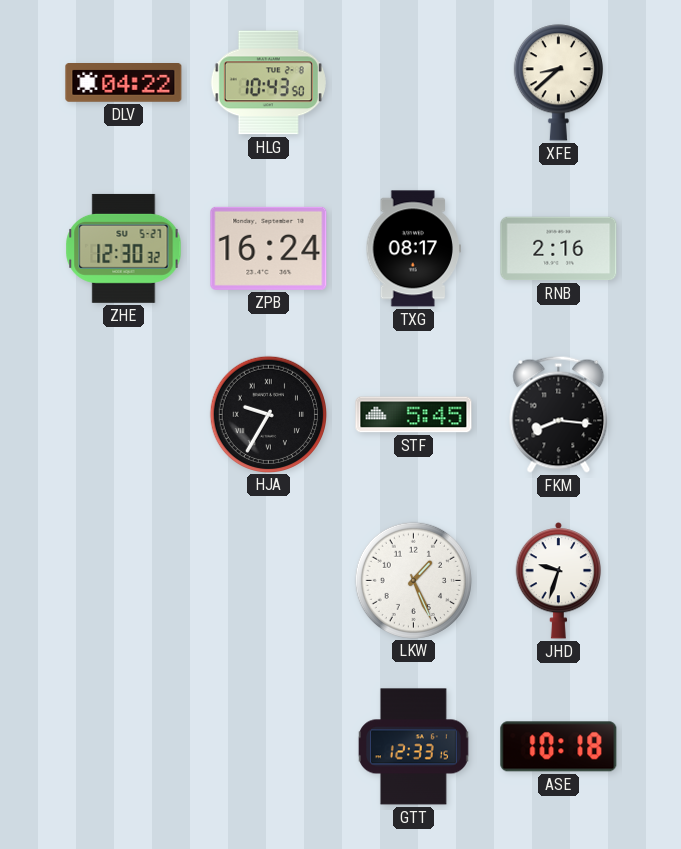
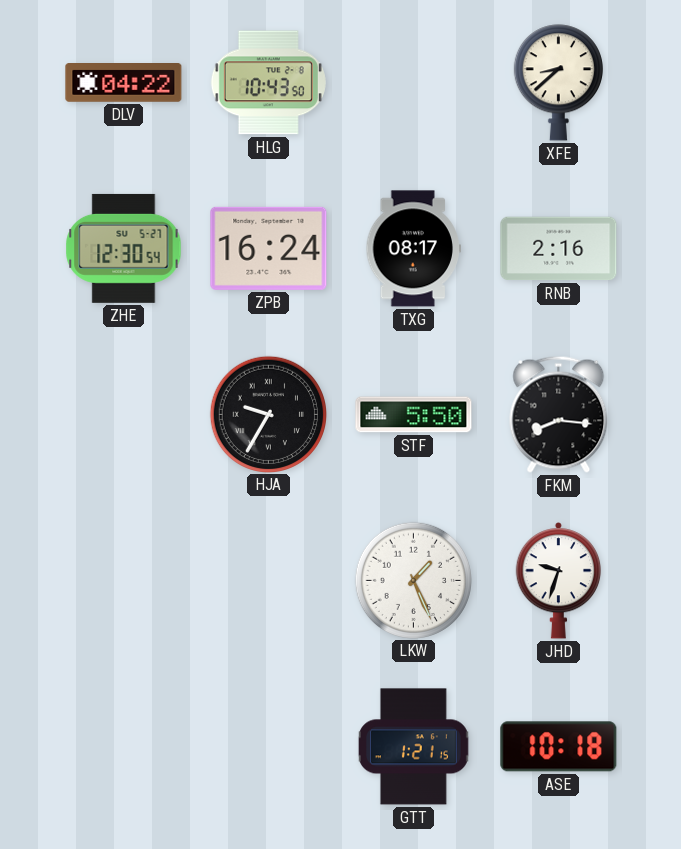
ZHE: 12:30:32 -> 12:30:54 (124, 248)
STF: 5:45 -> 5:50 (414, 415)
GTT: 12:33 -> 1:21 (413, 747)
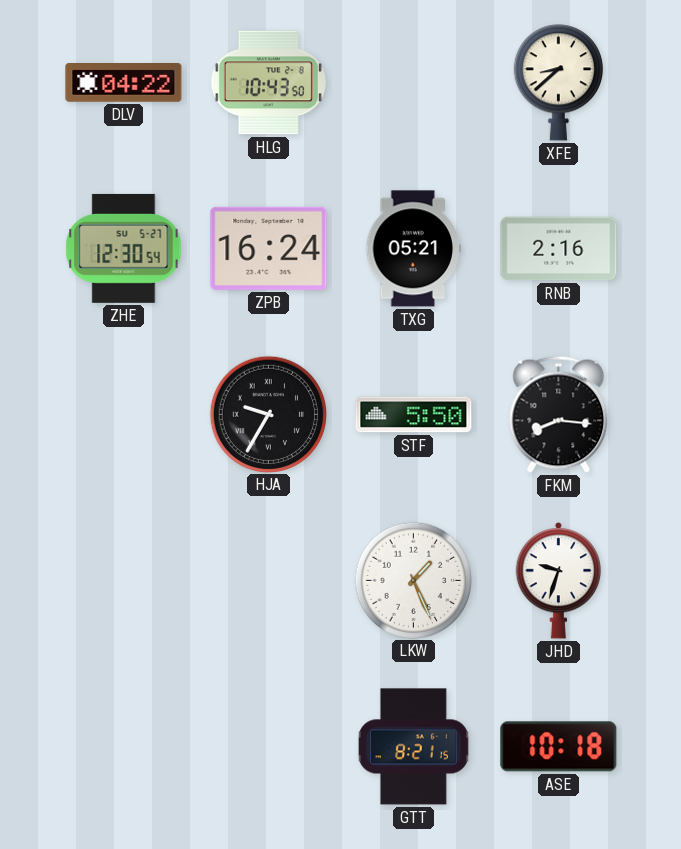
TXG: 08:17 -> 05:21 (413, 249)
GTT: 1:21 -> 8:21 (413, 747)
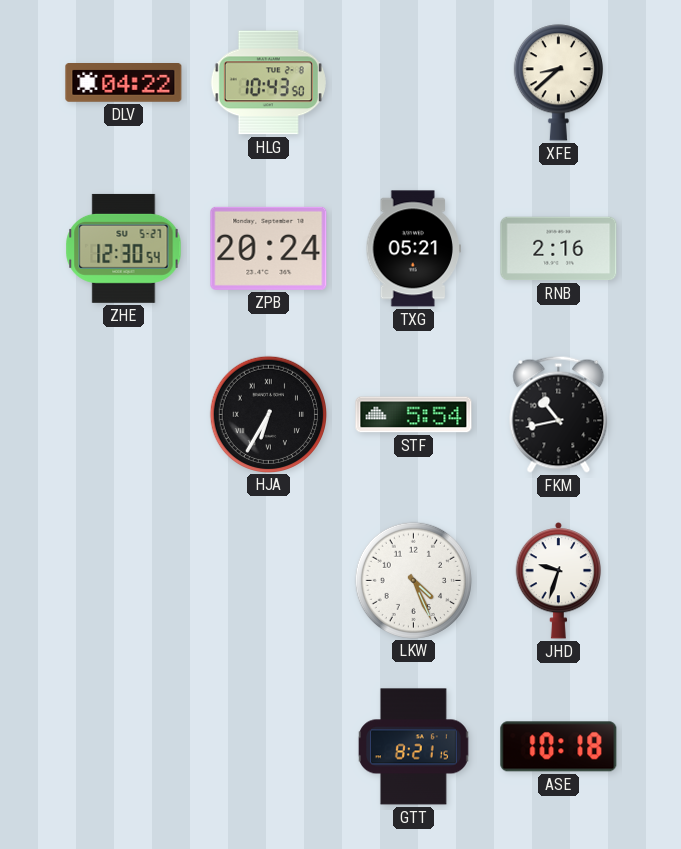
ZPB: 16:24 -> 20:24 (269, 248)
HJA: 9:35 -> 6:35 (268, 414)
STF: 5:50 -> 5:54 (414, 415)
FKM: 8:16 -> 10:43 (559, 414)
LKW: 1:26 -> 4:26 (413, 580)
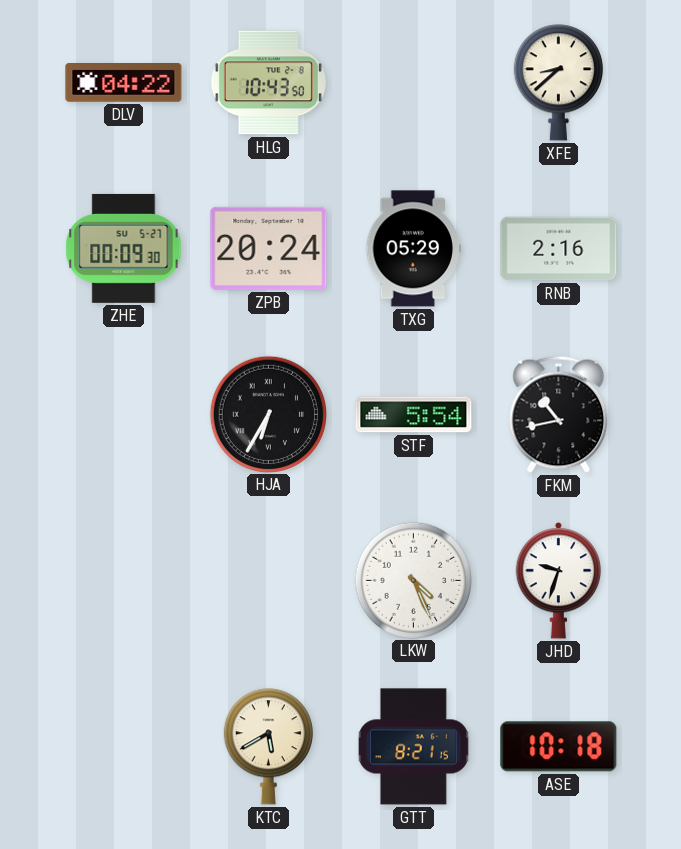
ZHE: 12:30 -> 00:09 (124, 248)
TXG: 05:21 -> 05:29 (413, 249)
KTC: none -> 5:40 (268, 747)
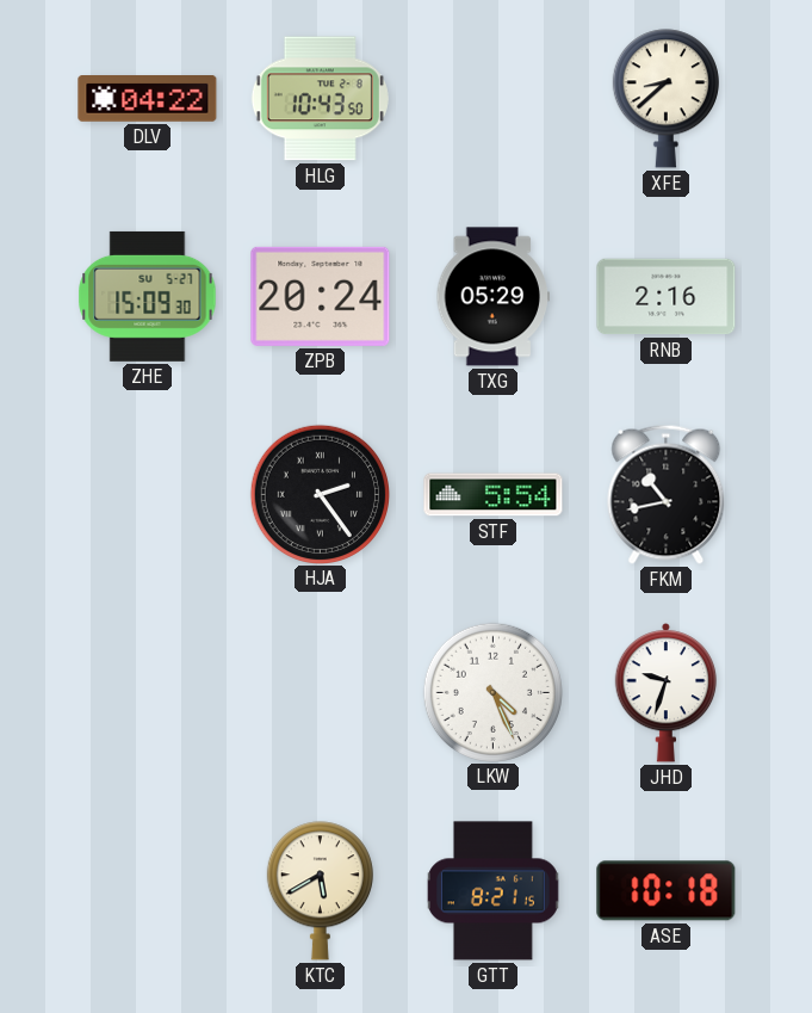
ZHE: 00:09 -> 15:09 (148, 296)
HJA: 6:35 -> 2:24 (320, 494)
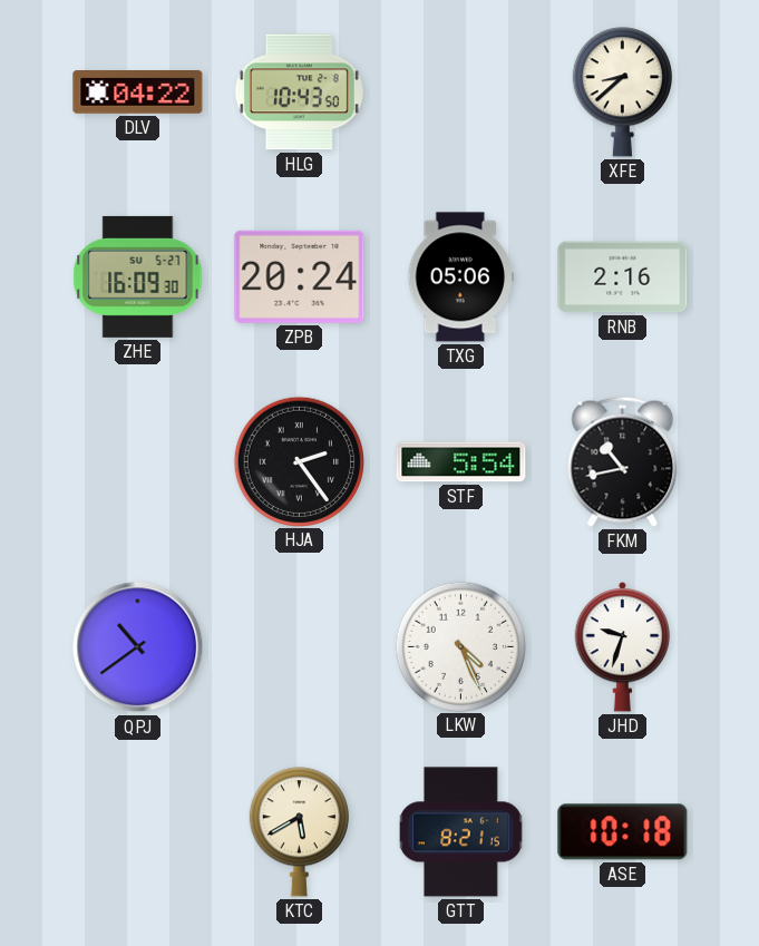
ZHE: 15:09 -> 16:09 (138, 276)
TXG: 05:29 -> 05:06 (460, 277)
QPJ: none -> 10:39 (138, 647)
